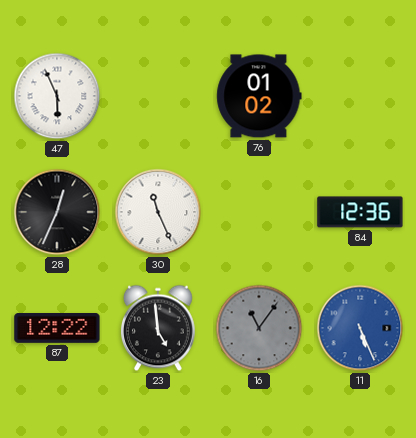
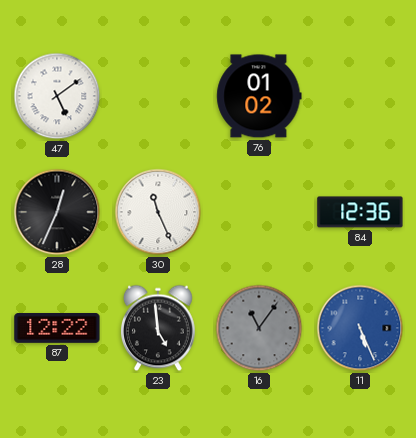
47: 5:56 -> 5:09 (57, 96)
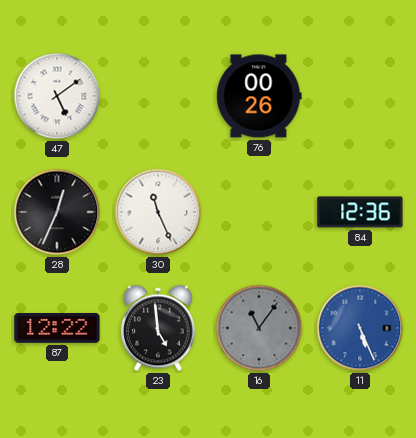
76: 01:02 -> 00:26 (259, 96)
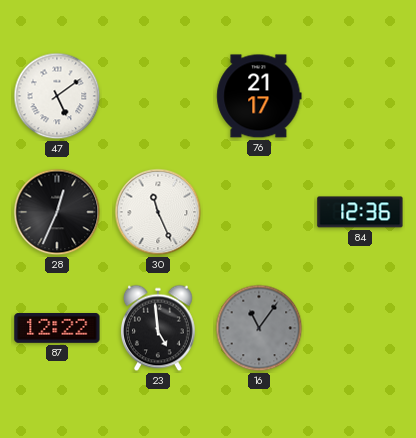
76: 00:26 -> 21:17 (259, 96)
11: 5:26 -> none (360, 328)
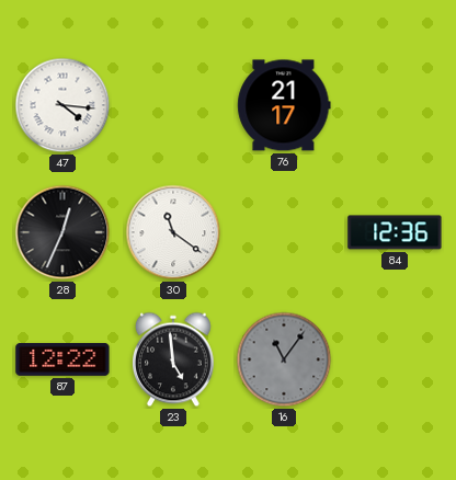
47: 5:09 -> 4:16 (62, 105)
30: 11:26 -> 11:21 (173, 232)
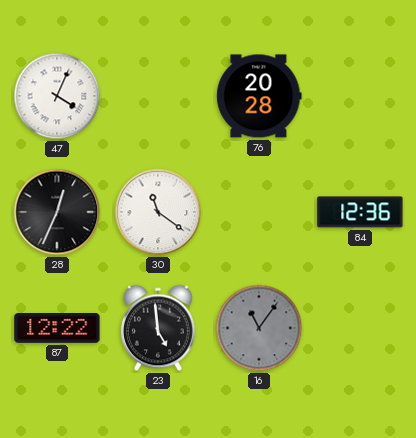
47: 4:16 -> 4:04 (57, 96)
76: 21:17 -> 20:28 (259, 96)
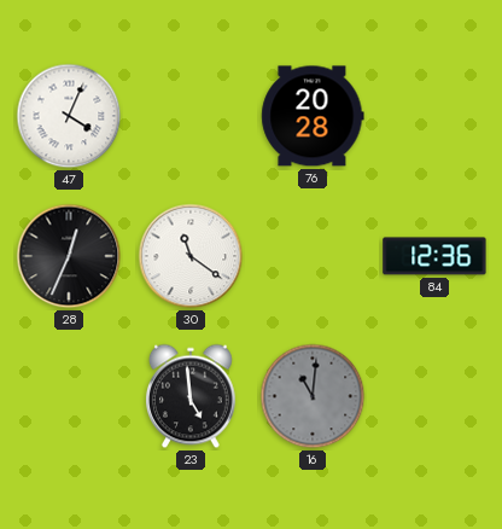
87: 12:22 -> none (57, 329)
16: 11:06 -> 11:01 (313, 396)
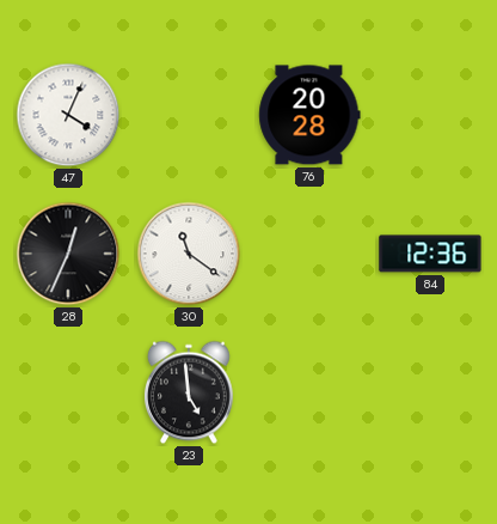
16: 11:01 -> none (313, 396)
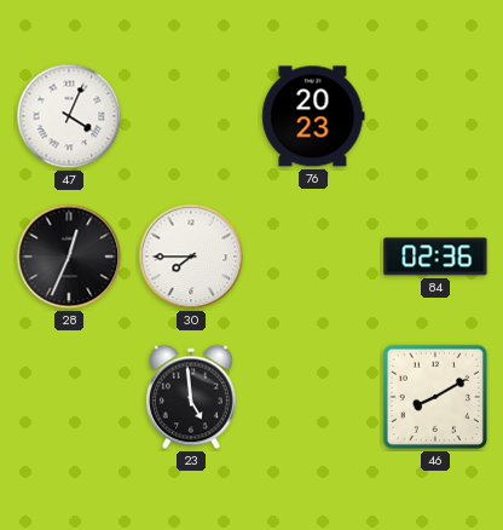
76: 20:28 -> 20:23 (313, 116)
30: 11:21 -> 7:45 (191, 257)
84: 12:36 -> 02:36 (435, 257)
46: none -> 8:10 (435, 397)
